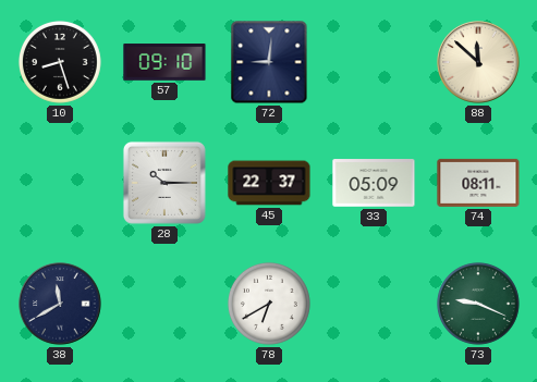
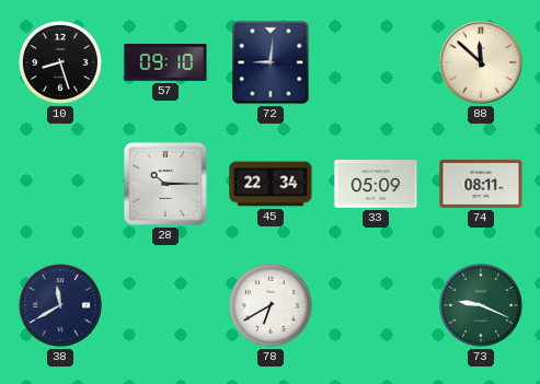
45: 22:37 -> 22:34 (271, 184)
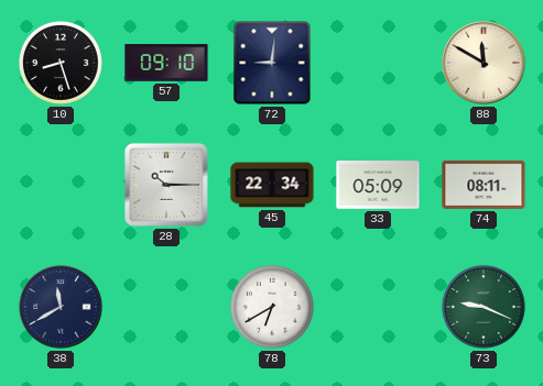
88: 11:52 -> 11:50 (484, 63)
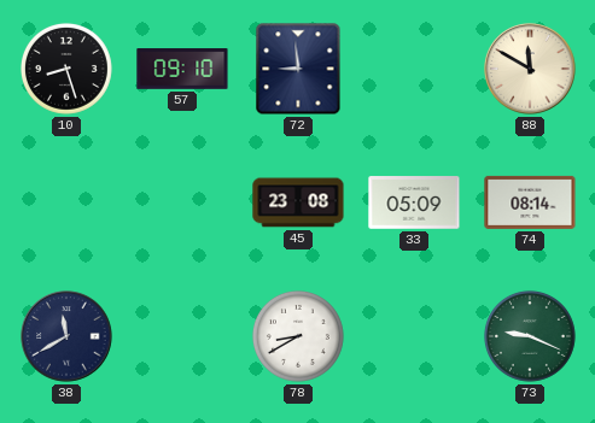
72: 9:01 -> 8:59 (298, 69)
28: 10:15 -> none (166, 185)
45: 22:34 -> 23:08 (298, 202)
74: 08:11 -> 08:14 (530, 202)
78: 6:40 -> 8:40 (298, 336)
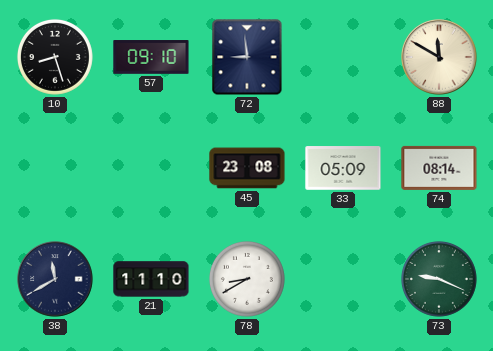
21: none -> 11:10 (151, 279)
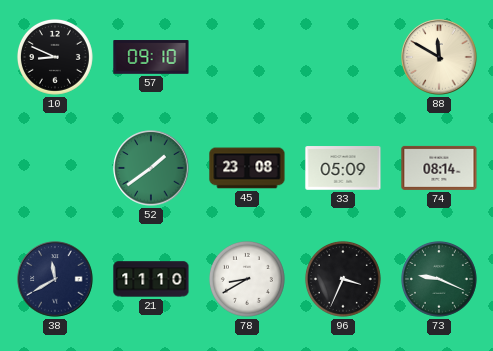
10: 8:27 -> 8:49 (55, 57)
72: 8:59 -> none (247, 57)
52: none -> 1:39 (151, 168)
96: none -> 3:34 (343, 279)
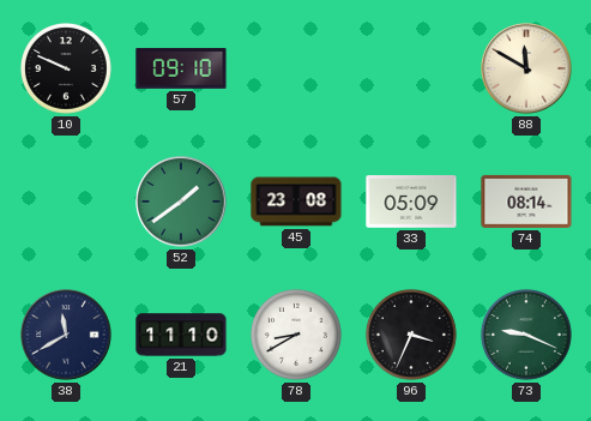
10: 8:49 -> 9:49 (66, 68)
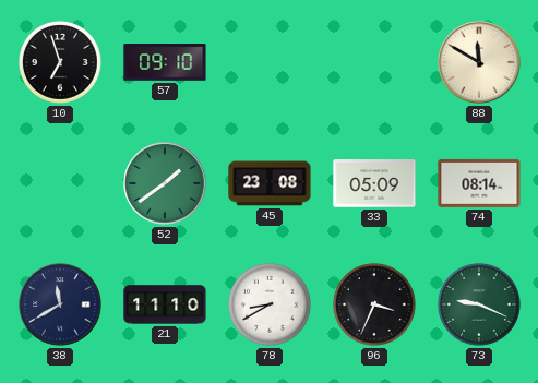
10: 9:49 -> 6:57 (60, 62)
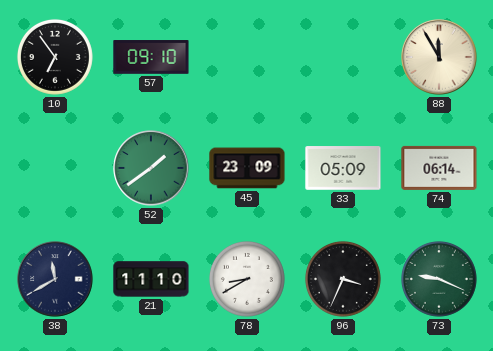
10: 6:57 -> 6:54 (55, 57)
88: 11:50 -> 11:55 (439, 57)
45: 23:08 -> 23:09 (247, 168)
74: 08:14 -> 06:14 (439, 168)
